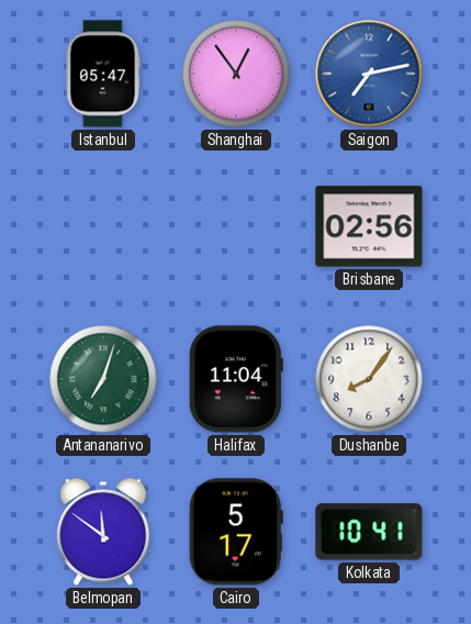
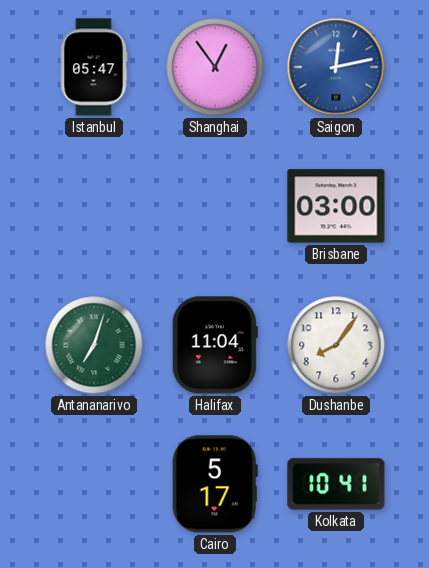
Saigon: 7:13 -> 12:13 (336, 67)
Brisbane: 02:56 -> 03:00 (336, 206)
Belmopan: 11:51 -> none (103, 532)
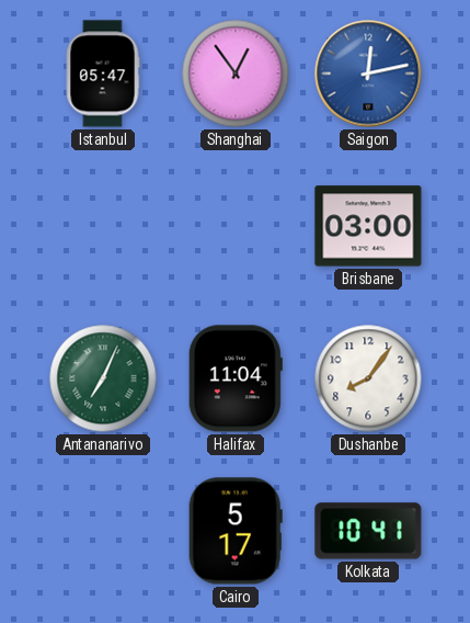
Antananarivo: 7:03 -> 7:04 (103, 378)
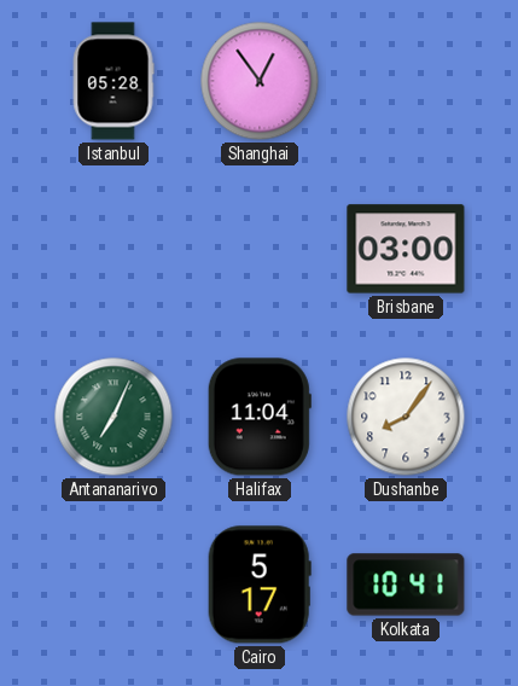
Istanbul: 05:47 -> 05:28 (114, 81)
Saigon: 12:13 -> none (368, 73)
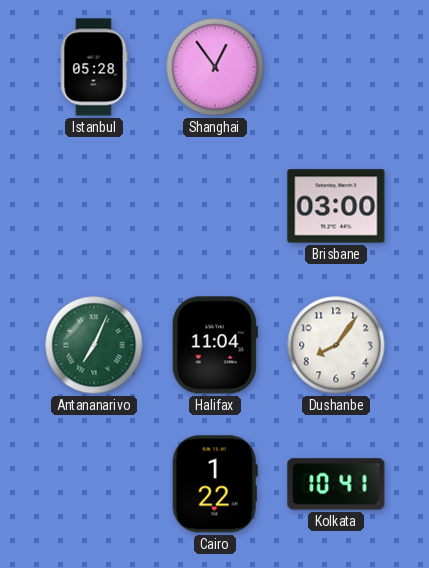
Cairo: 5:17 -> 1:22 (215, 484)
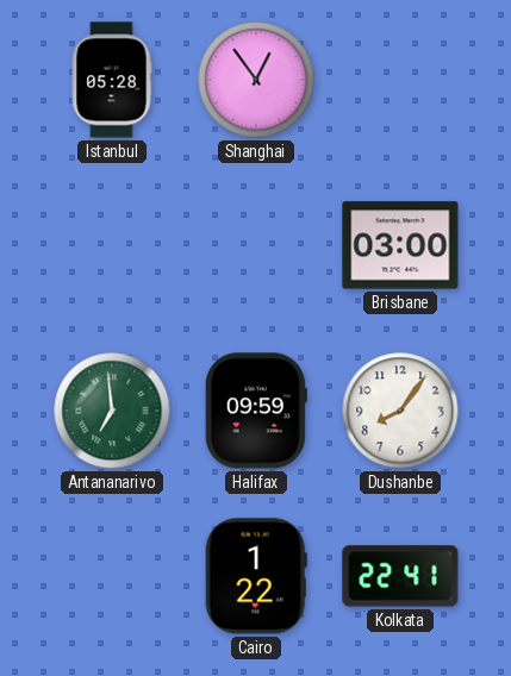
Antananarivo: 7:04 -> 6:59 (112, 411)
Halifax: 11:04 -> 09:59 (256, 411)
Kolkata: 10:41 -> 22:41 (400, 576)
